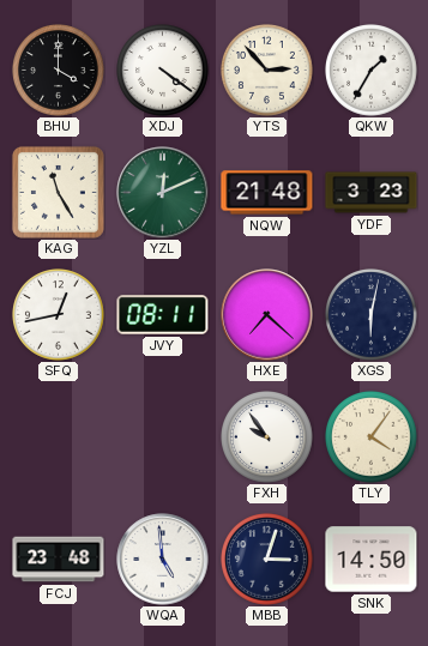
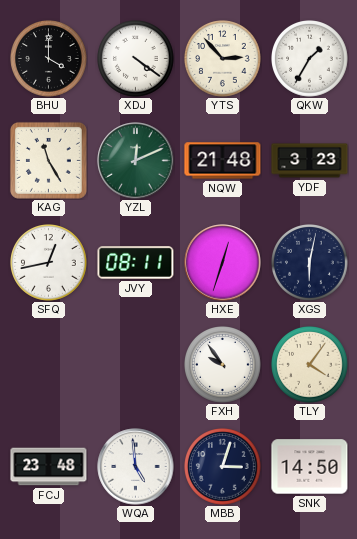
HXE: 7:22 -> 12:33 (223, 263)
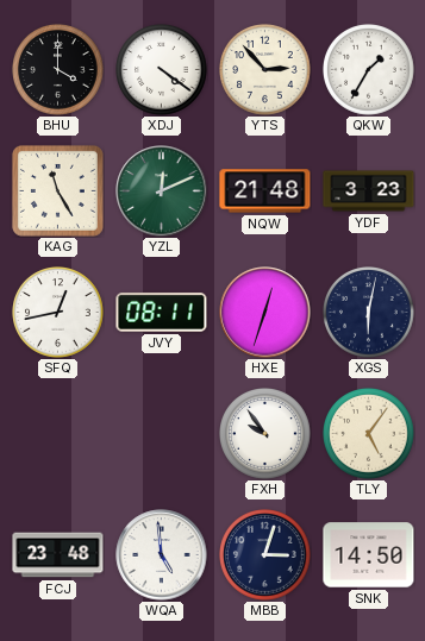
TLY: 4:06 -> 5:06 (369, 434)
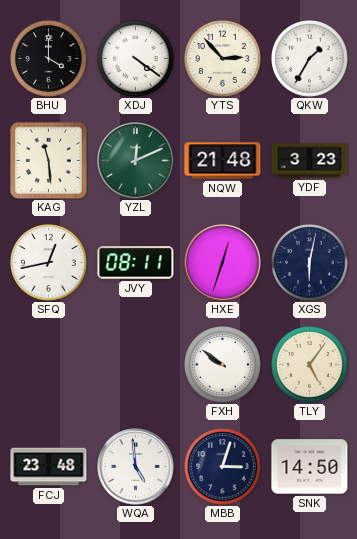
KAG: 11:25 -> 11:29 (48, 160)
FXH: 9:54 -> 9:51 (223, 365)
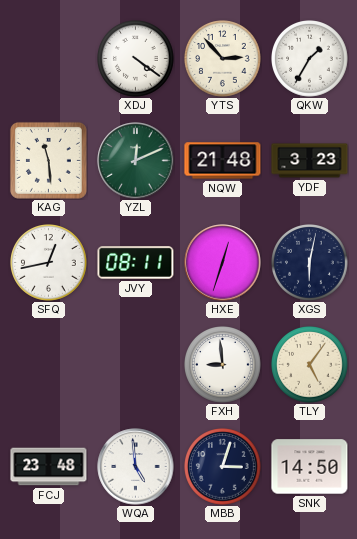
BHU: 4:00 -> none (49, 59)
FXH: 9:51 -> 8:59 (223, 365)
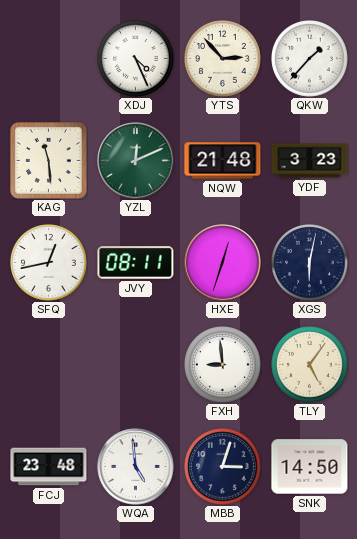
XDJ: 4:21 -> 4:26 (136, 59)
QKW: 1:35 -> 1:37 (310, 59)
